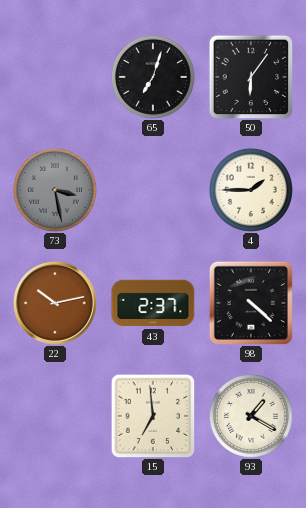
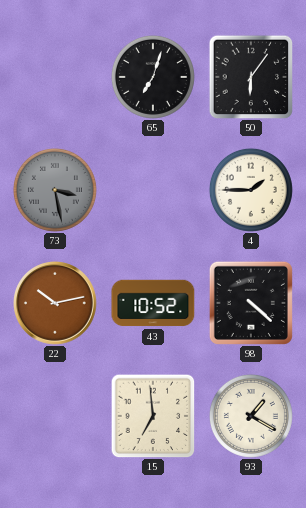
43: 2:37 -> 10:52 (153, 303)
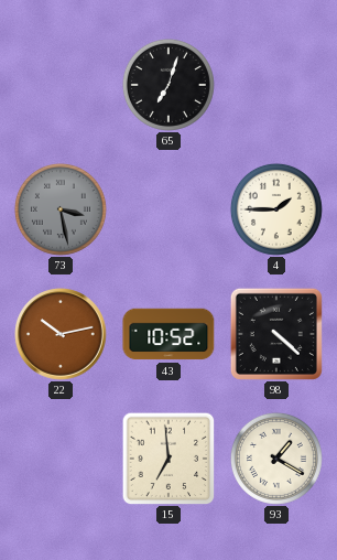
50: 6:06 -> none (251, 77)
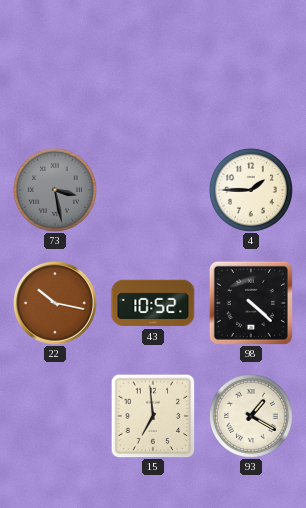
65: 7:03 -> none (168, 85)
22: 10:13 -> 10:17 (56, 304)
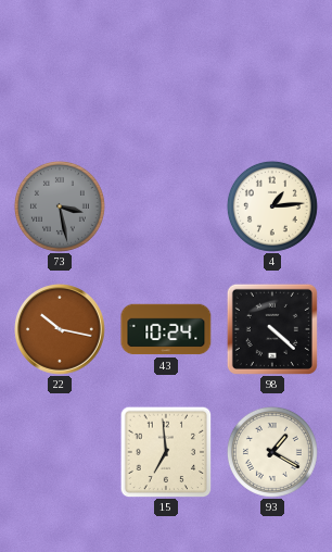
4: 1:45 -> 1:14 (272, 206)
43: 10:52 -> 10:24 (166, 329)
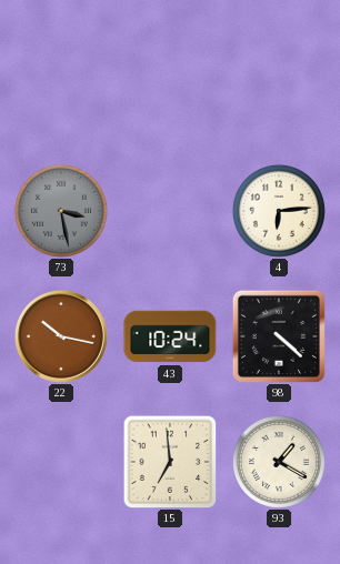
4: 1:14 -> 6:14 (279, 211)
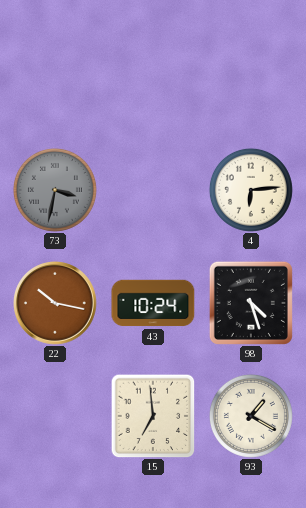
73: 3:28 -> 3:32 (55, 190)
98: 4:22 -> 4:27 (251, 303)
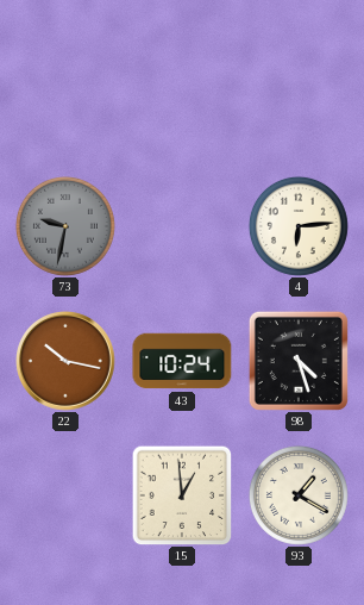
73: 3:32 -> 9:32 (65, 226)
15: 6:59 -> 12:59 (182, 495)
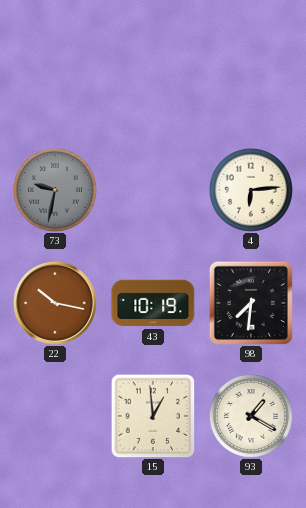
43: 10:24 -> 10:19 (153, 303)
98: 4:27 -> 7:31 (251, 303)
